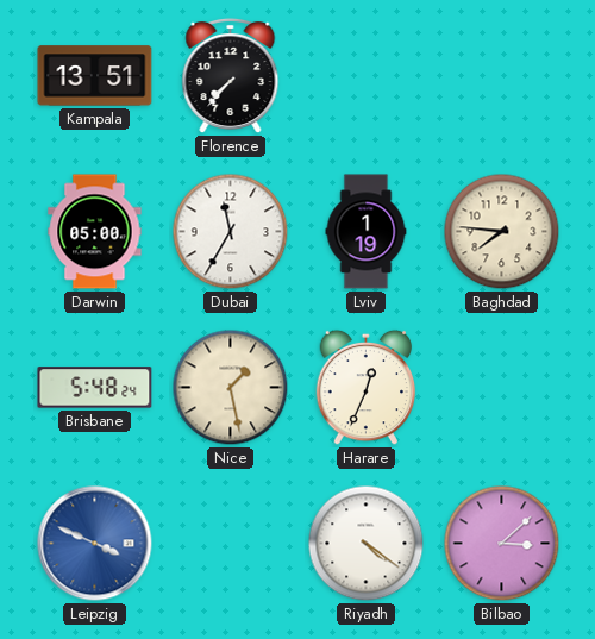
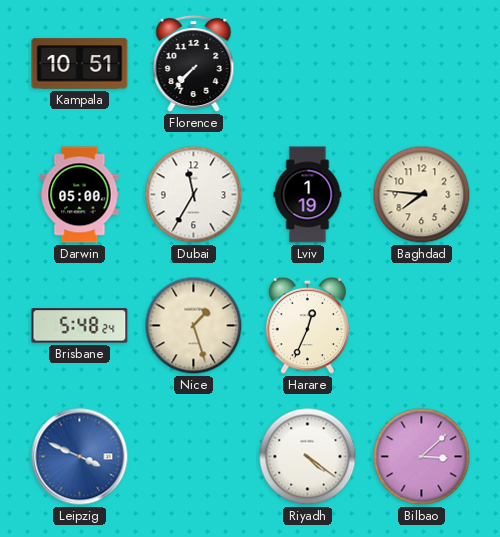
Kampala: 13:51 -> 10:51 (80, 64)
Nice: 1:28 -> 1:27 (194, 326)
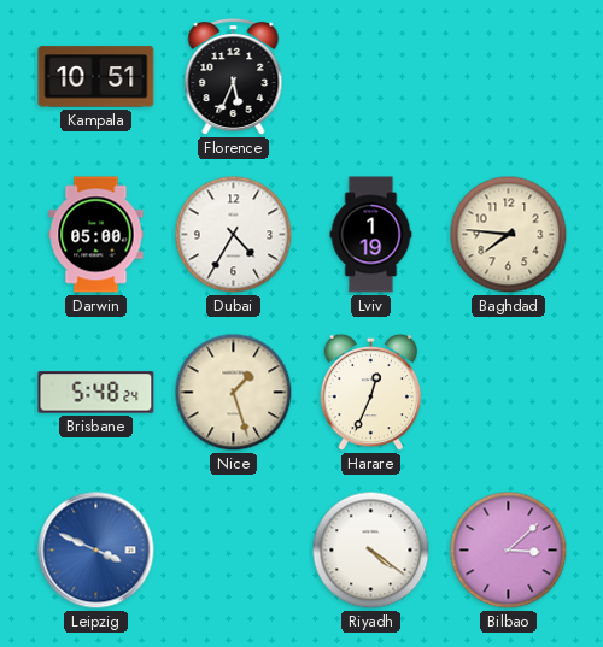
Florence: 7:37 -> 5:34 (234, 77)
Dubai: 11:35 -> 4:35 (234, 235)
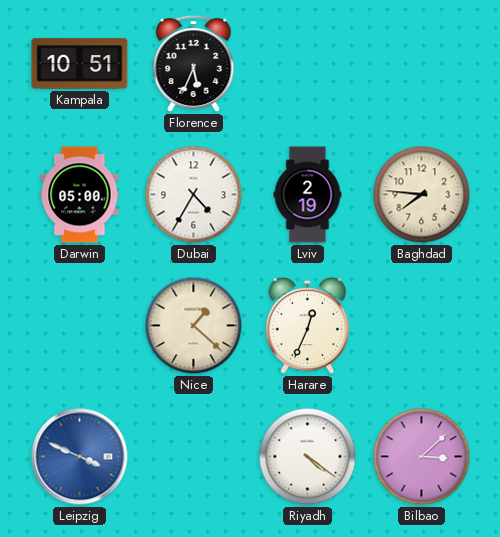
Lviv: 1:19 -> 2:19 (308, 195)
Brisbane: 5:48 -> none (96, 393)
Nice: 1:27 -> 1:22 (194, 326)
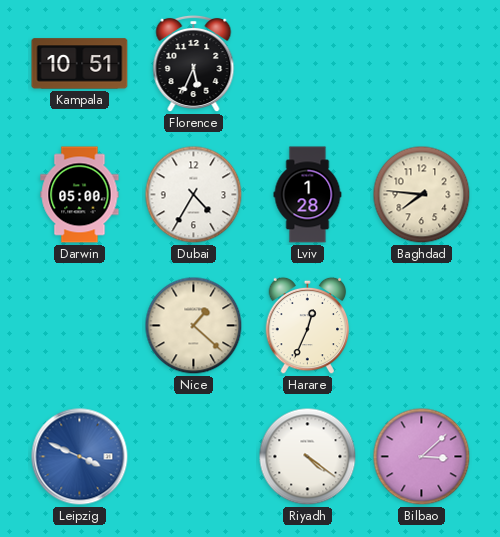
Lviv: 2:19 -> 1:28 (308, 195)
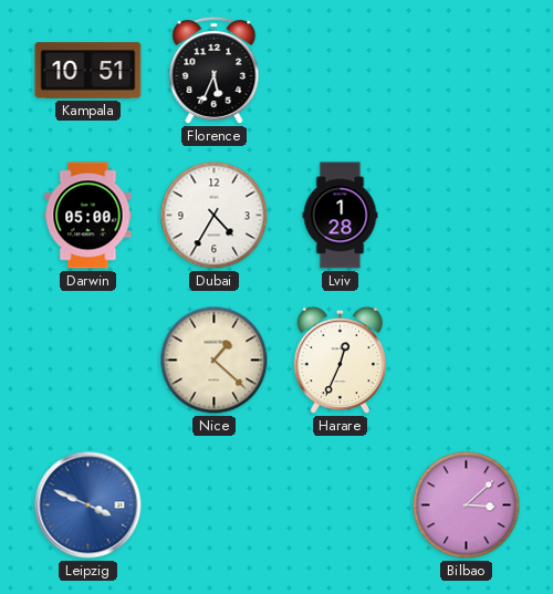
Baghdad: 7:46 -> none (422, 195)
Riyadh: 4:21 -> none (308, 457)
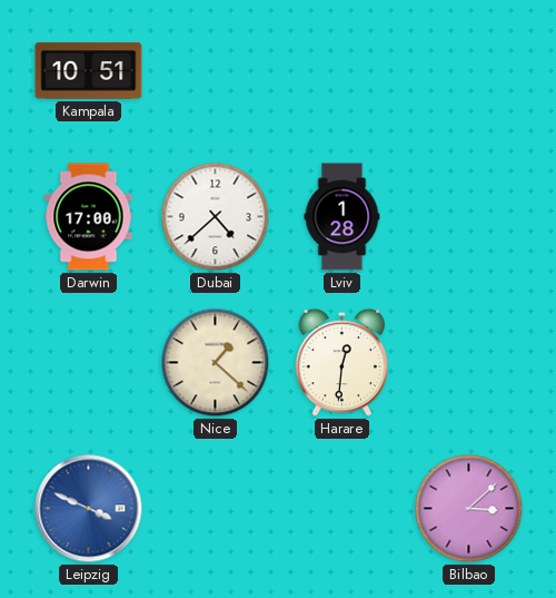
Florence: 5:34 -> none (215, 71)
Darwin: 05:00 -> 17:00 (89, 217)
Dubai: 4:35 -> 4:38 (216, 217)
Harare: 12:34 -> 12:31 (342, 363)
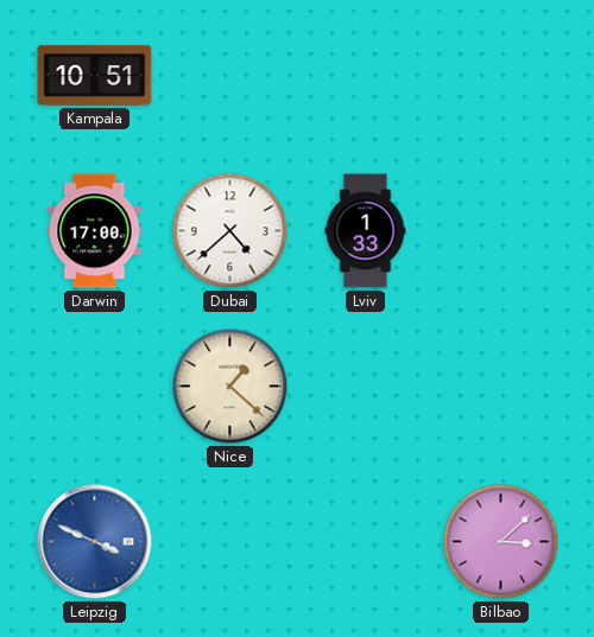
Lviv: 1:28 -> 1:33 (366, 231)
Harare: 12:31 -> none (342, 363)
